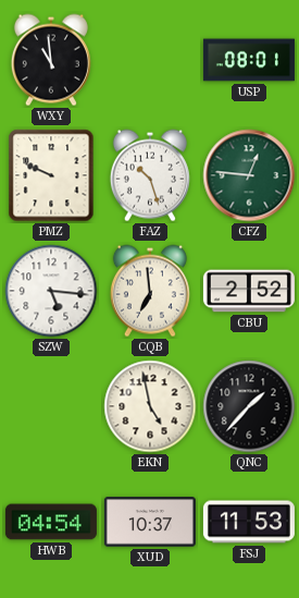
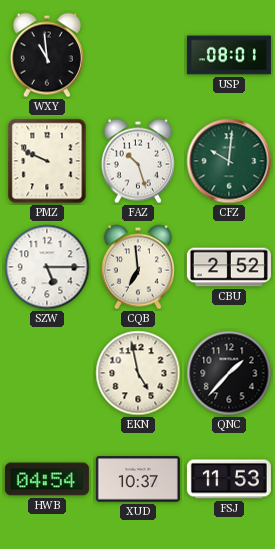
CFZ: 12:46 -> 10:01 (229, 161)
SZW: 5:16 -> 5:15 (47, 267)
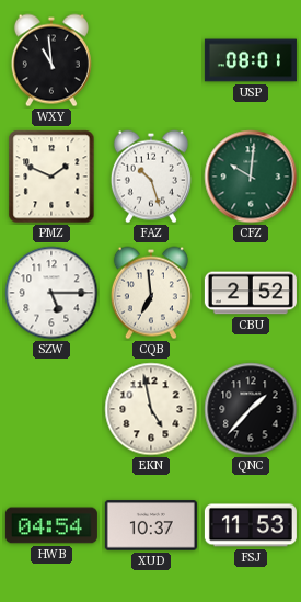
PMZ: 9:49 -> 1:49 (51, 177)
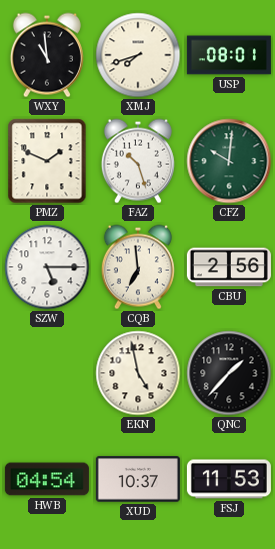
XMJ: none -> 7:42 (138, 55)
CBU: 2:52 -> 2:56 (229, 267)
